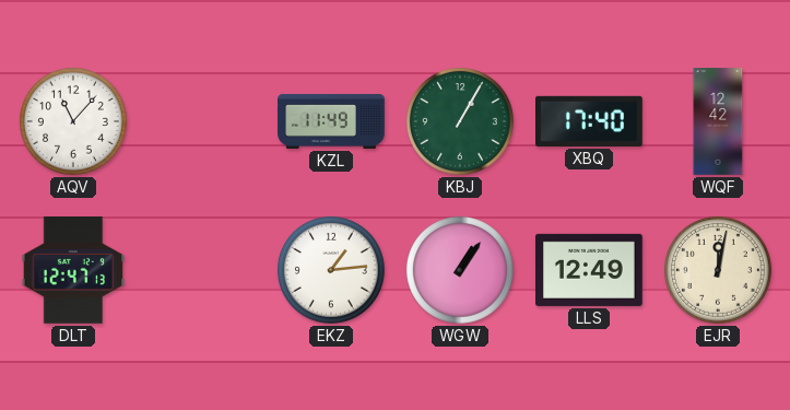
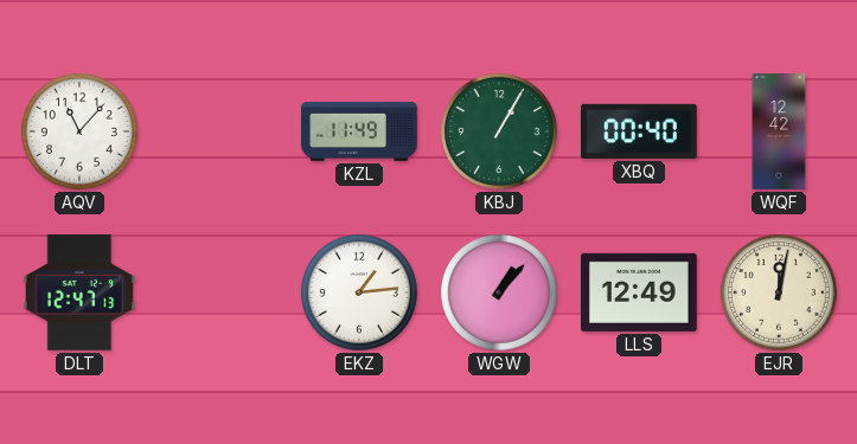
XBQ: 17:40 -> 00:40 (640, 131)
WGW: 1:06 -> 1:07 (499, 292)
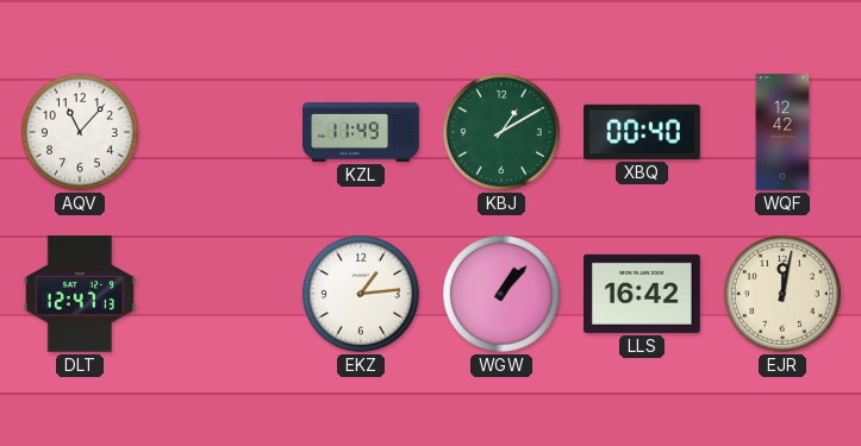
KBJ: 1:05 -> 1:10 (501, 132)
LLS: 12:49 -> 16:42 (643, 294)
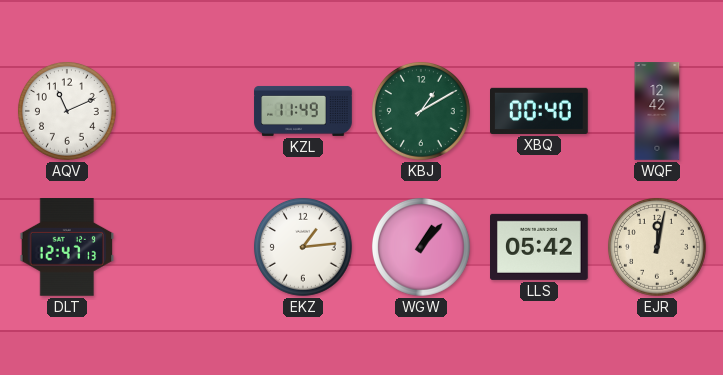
AQV: 11:07 -> 11:11 (67, 111)
LLS: 16:42 -> 05:42 (540, 247)
